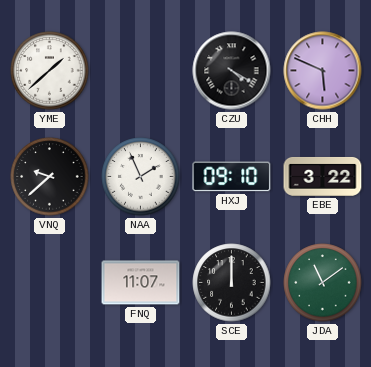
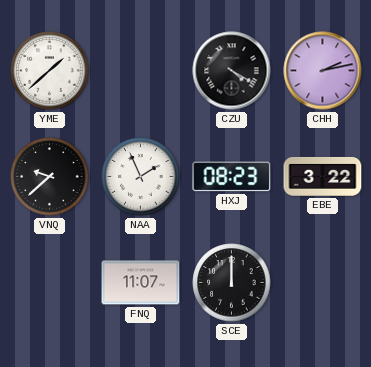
CHH: 5:49 -> 2:13 (323, 71)
HXJ: 09:10 -> 08:23 (232, 177)
JDA: 11:09 -> none (323, 283)
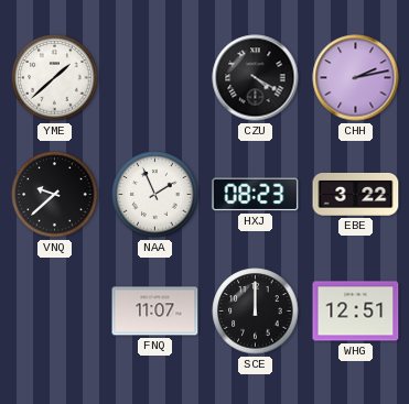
WHG: none -> 12:51 (356, 312)
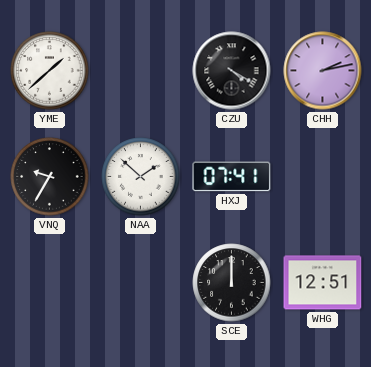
VNQ: 9:38 -> 9:35 (50, 177)
NAA: 1:56 -> 1:52 (141, 177)
HXJ: 08:23 -> 07:41 (232, 177)
EBE: 3:22 -> none (356, 194)
FNQ: 11:07 -> none (155, 312)
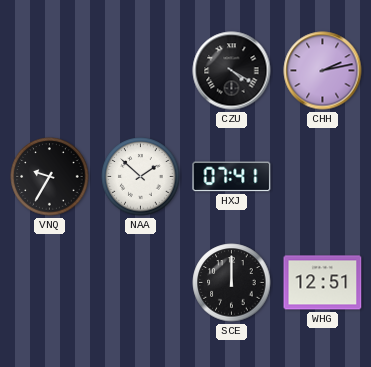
YME: 1:38 -> none (50, 71)
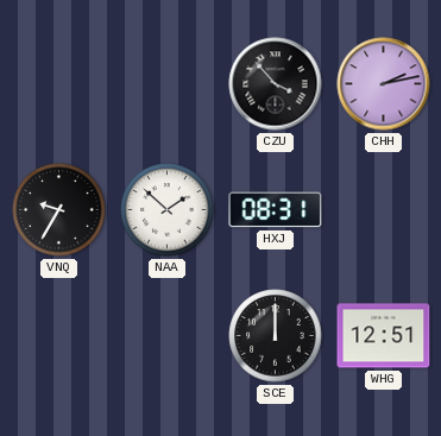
CZU: 4:20 -> 3:53 (276, 84)
HXJ: 07:41 -> 08:31 (276, 210)
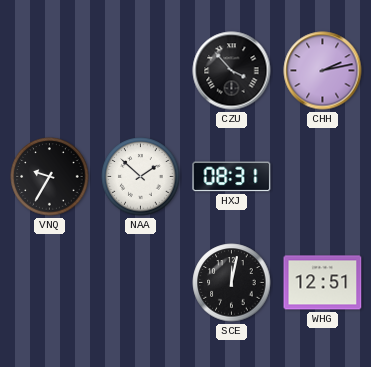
SCE: 12:00 -> 12:02 (232, 283)
